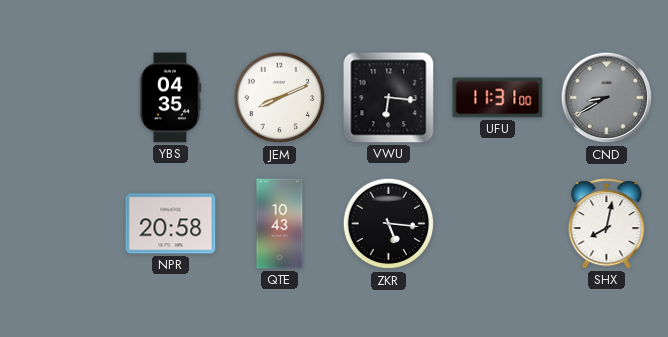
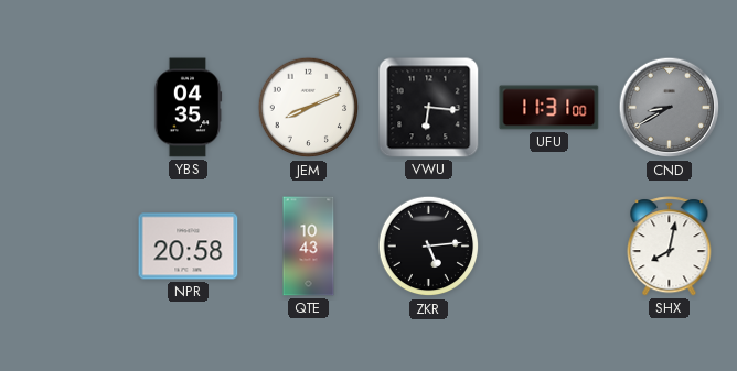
ZKR: 5:16 -> 5:14 (429, 247)
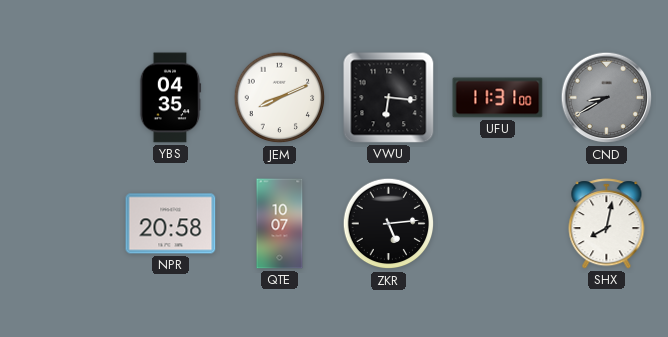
QTE: 10:43 -> 10:07 (280, 224)
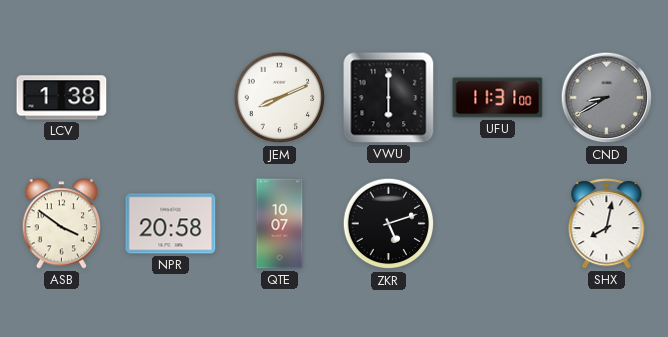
LCV: none -> 1:38 (62, 98)
YBS: 04:35 -> none (170, 98)
VWU: 6:16 -> 6:00 (389, 98)
ASB: none -> 3:51 (62, 224)
ZKR: 5:14 -> 5:12 (389, 224)
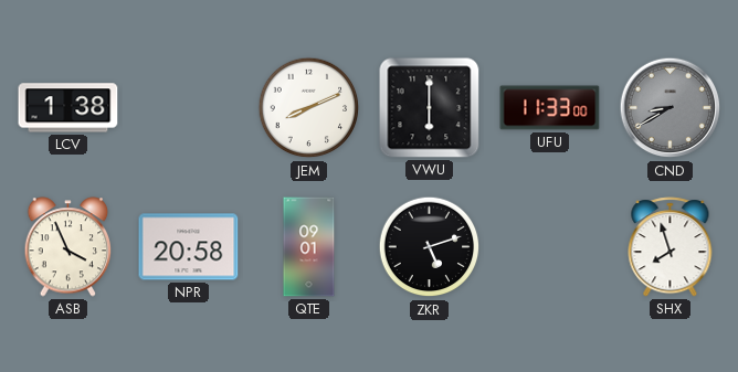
UFU: 11:31 -> 11:33 (550, 108)
ASB: 3:51 -> 3:56 (68, 247)
QTE: 10:07 -> 09:01 (309, 247)
SHX: 8:02 -> 7:57 (671, 247)
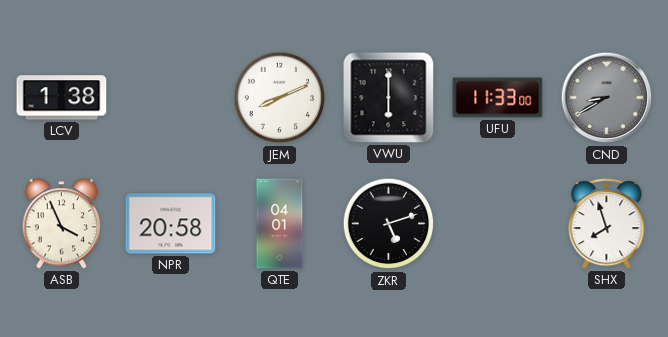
QTE: 09:01 -> 04:01 (280, 224)
